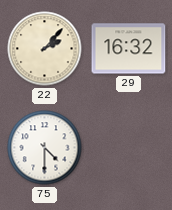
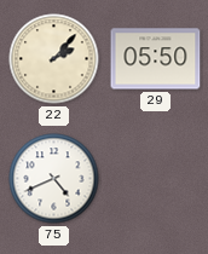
29: 16:32 -> 05:50 (156, 59)
75: 4:30 -> 4:41 (54, 179)
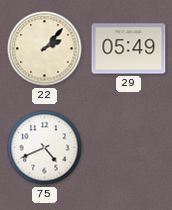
29: 05:50 -> 05:49 (129, 49)
